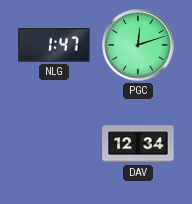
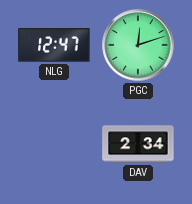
NLG: 1:47 -> 12:47 (54, 45)
DAV: 12:34 -> 2:34 (138, 144)
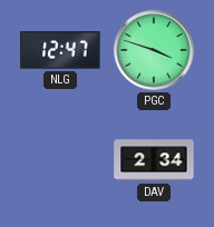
PGC: 12:12 -> 3:48 (154, 50)
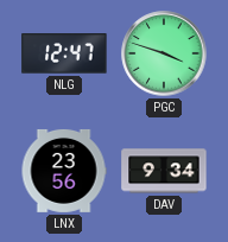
LNX: none -> 23:56 (64, 171)
DAV: 2:34 -> 9:34 (164, 171)
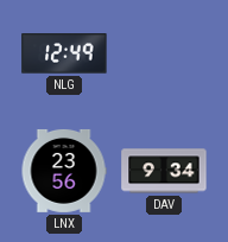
NLG: 12:47 -> 12:49 (64, 53)
PGC: 3:48 -> none (164, 53)
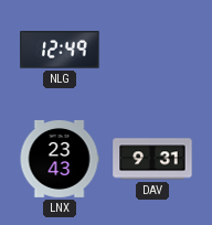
LNX: 23:56 -> 23:43 (60, 159)
DAV: 9:34 -> 9:31 (152, 159)
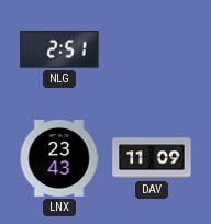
NLG: 12:49 -> 2:51 (59, 49)
DAV: 9:31 -> 11:09 (152, 158)
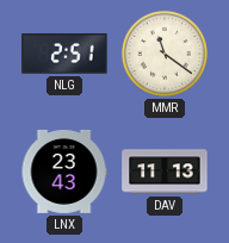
MMR: none -> 11:21 (165, 54)
DAV: 11:09 -> 11:13 (165, 172)
